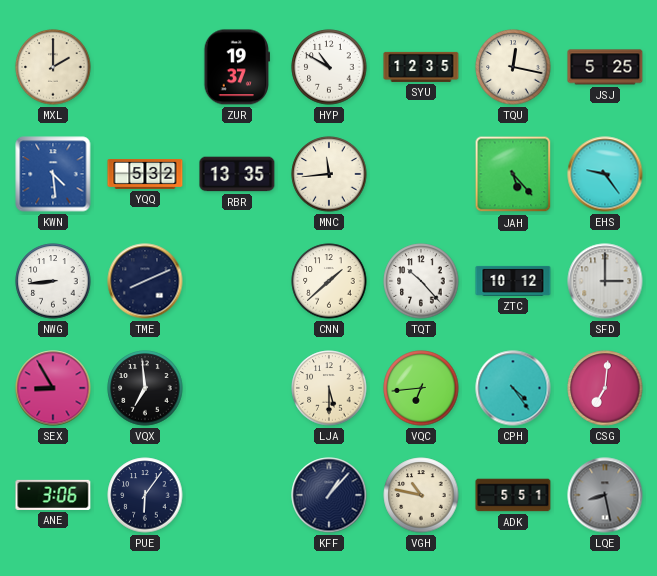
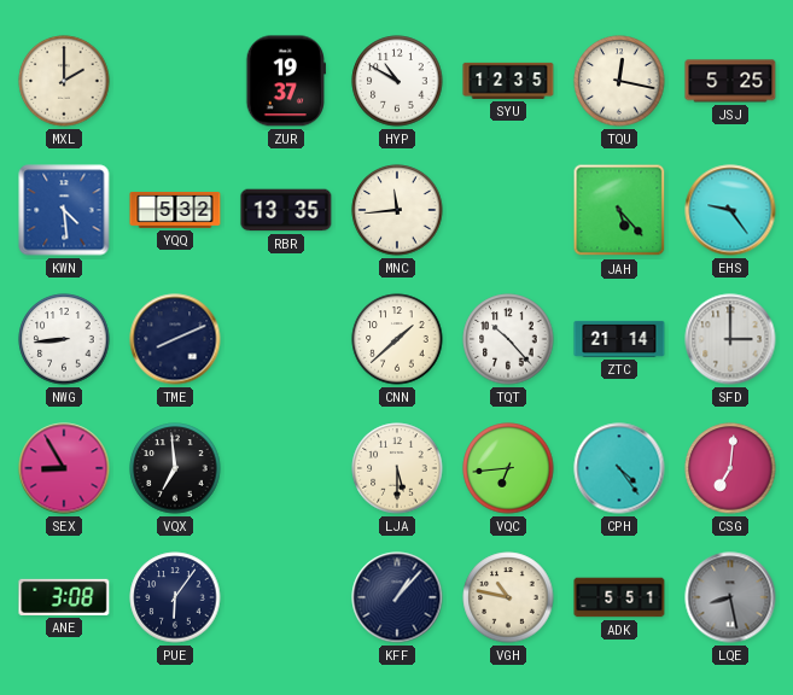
ZTC: 10:12 -> 21:14 (619, 339)
ANE: 3:06 -> 3:08 (64, 597)
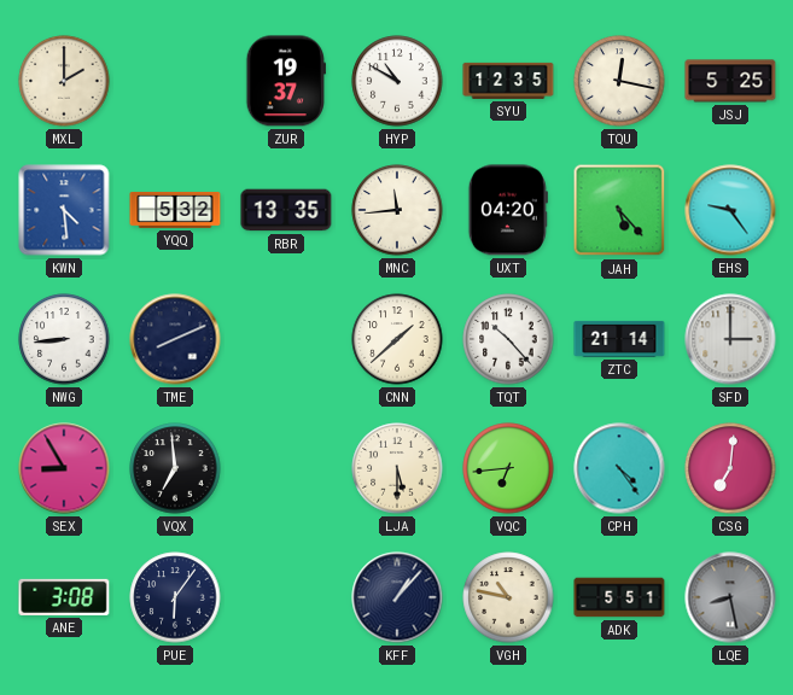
UXT: none -> 04:20 (508, 210)
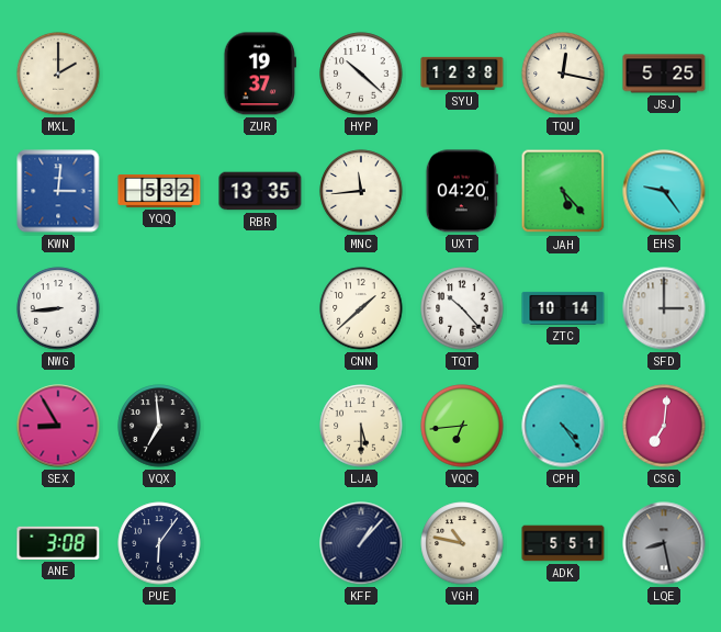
HYP: 10:50 -> 10:22 (361, 74)
SYU: 12:35 -> 12:38 (462, 74)
KWN: 4:29 -> 3:01 (58, 191)
TME: 8:11 -> none (175, 339)
ZTC: 21:14 -> 10:14 (563, 308)
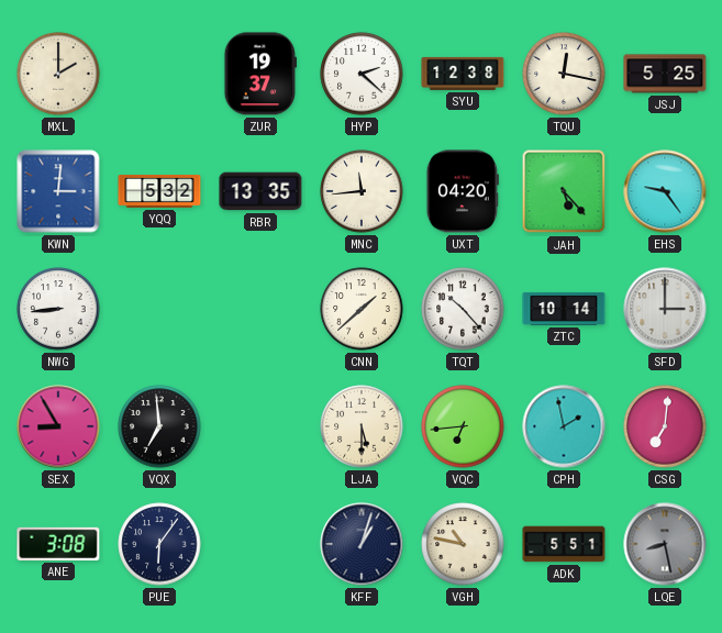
HYP: 10:22 -> 2:22 (362, 74)
CPH: 4:24 -> 1:58 (564, 426)
KFF: 1:07 -> 1:03 (362, 544)
